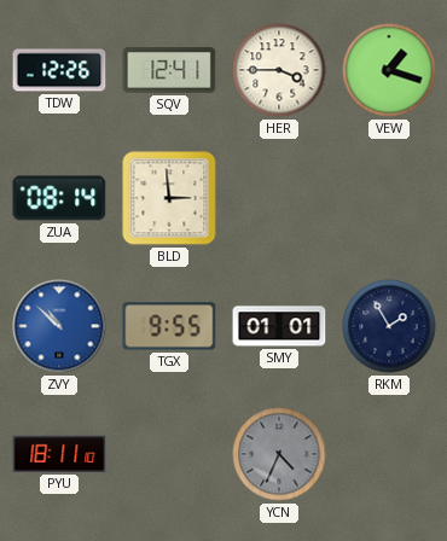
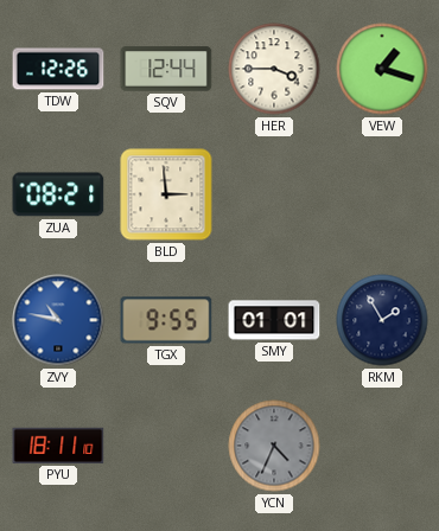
SQV: 12:41 -> 12:44 (166, 69)
ZUA: 08:14 -> 08:21 (58, 194)
ZVY: 10:52 -> 10:47 (58, 320)
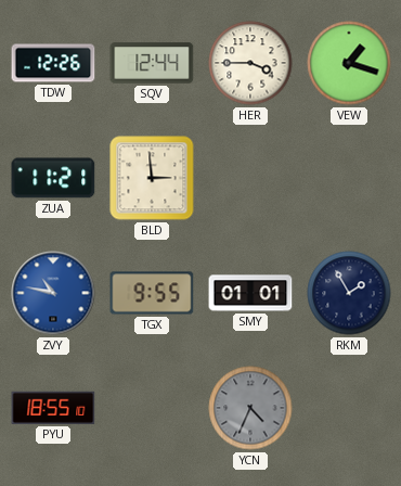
ZUA: 08:21 -> 11:21 (53, 178)
PYU: 18:11 -> 18:55 (53, 408)
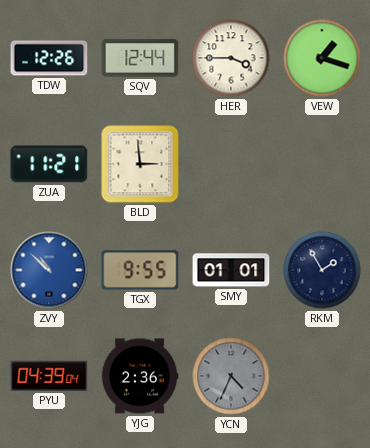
ZVY: 10:47 -> 10:52 (49, 270)
PYU: 18:55 -> 04:39 (49, 376)
YJG: none -> 2:36 (140, 376)
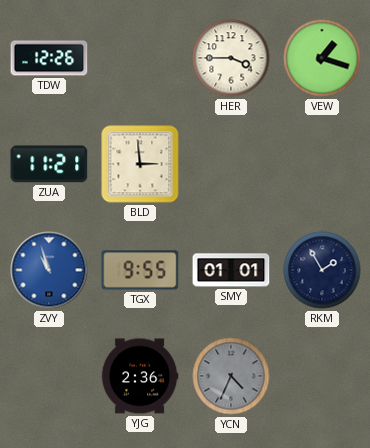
SQV: 12:44 -> none (140, 58)
ZVY: 10:52 -> 10:57 (49, 270)
PYU: 04:39 -> none (49, 376)
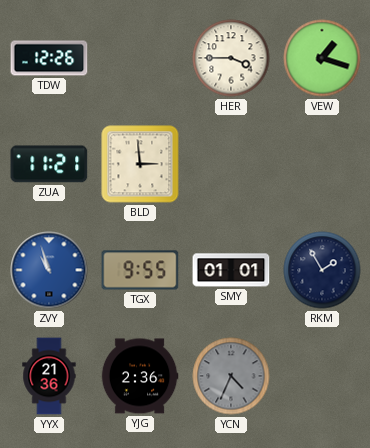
YYX: none -> 21:36 (49, 376)
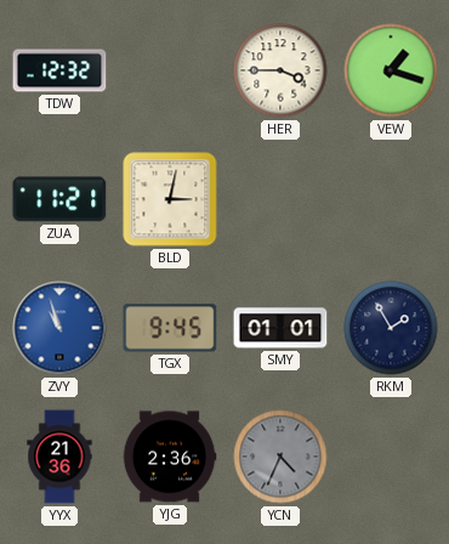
TDW: 12:26 -> 12:32 (59, 70)
BLD: 2:59 -> 3:02 (170, 199)
TGX: 9:55 -> 9:45 (170, 328)
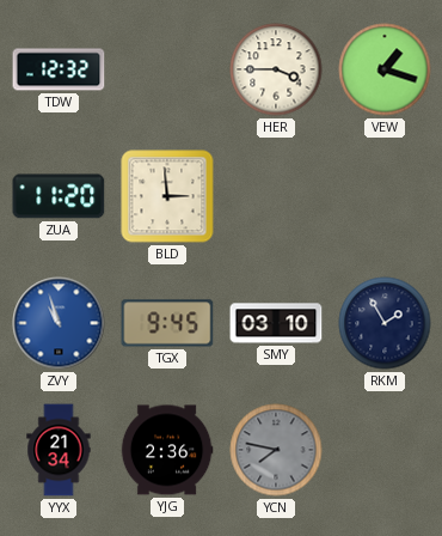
ZUA: 11:21 -> 11:20 (59, 196)
BLD: 3:02 -> 2:59 (167, 196)
SMY: 01:01 -> 03:10 (276, 323)
YYX: 21:36 -> 21:34 (59, 450)
YCN: 4:34 -> 7:47 (276, 450)
